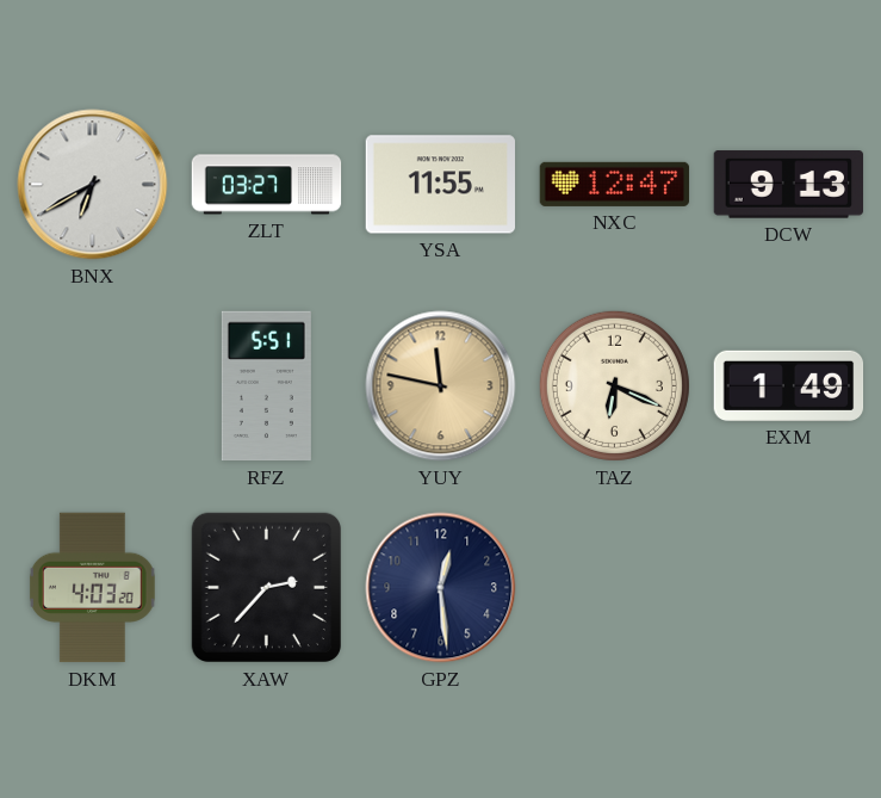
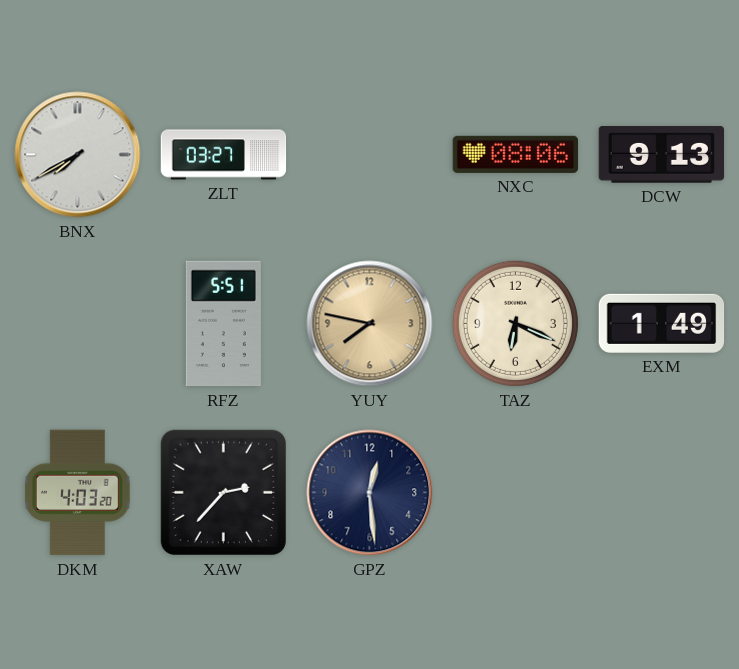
BNX: 6:40 -> 7:40 (78, 155)
YSA: 11:55 -> none (441, 185)
NXC: 12:47 -> 08:06 (516, 154)
YUY: 11:47 -> 7:47 (370, 324)
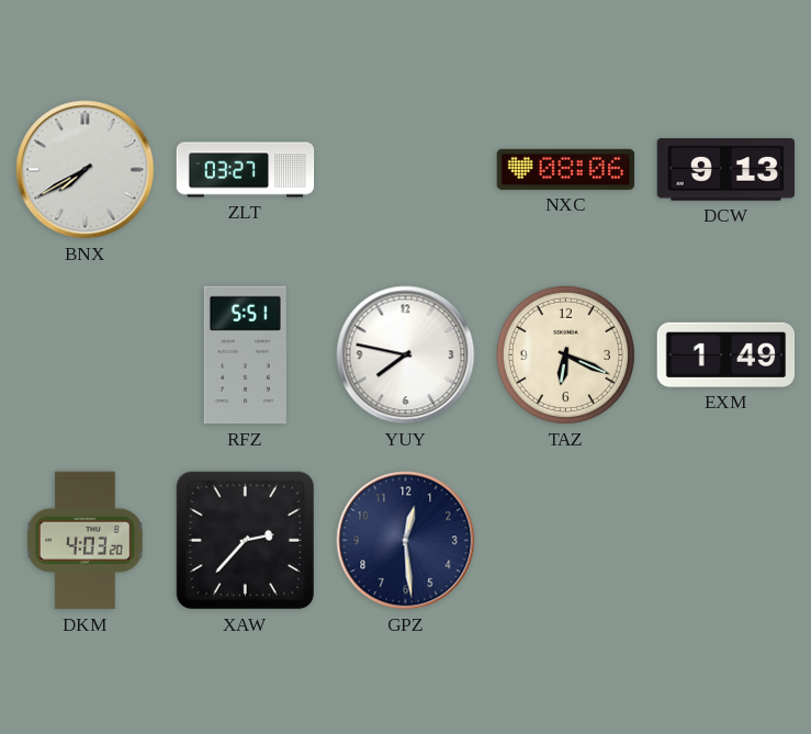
YUY dial: champagne -> white (406, 355)
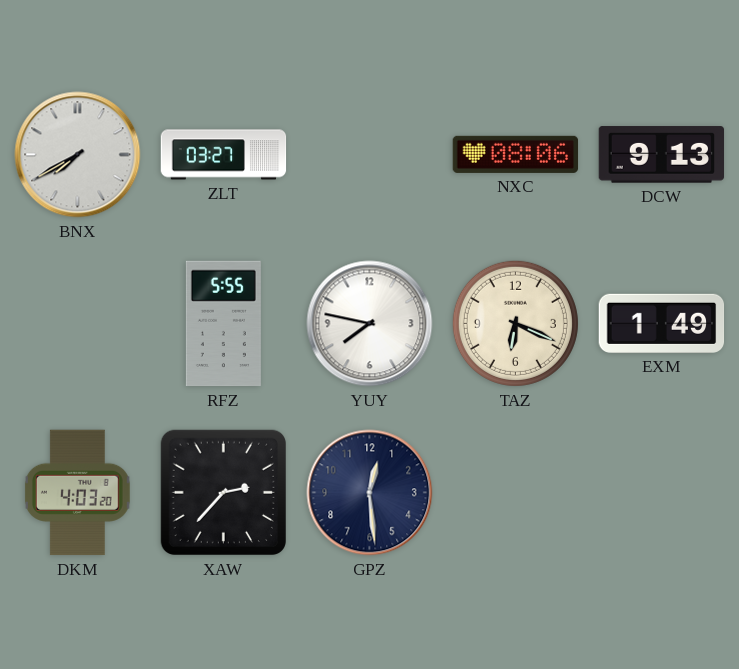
RFZ: 5:51 -> 5:55 (223, 324)
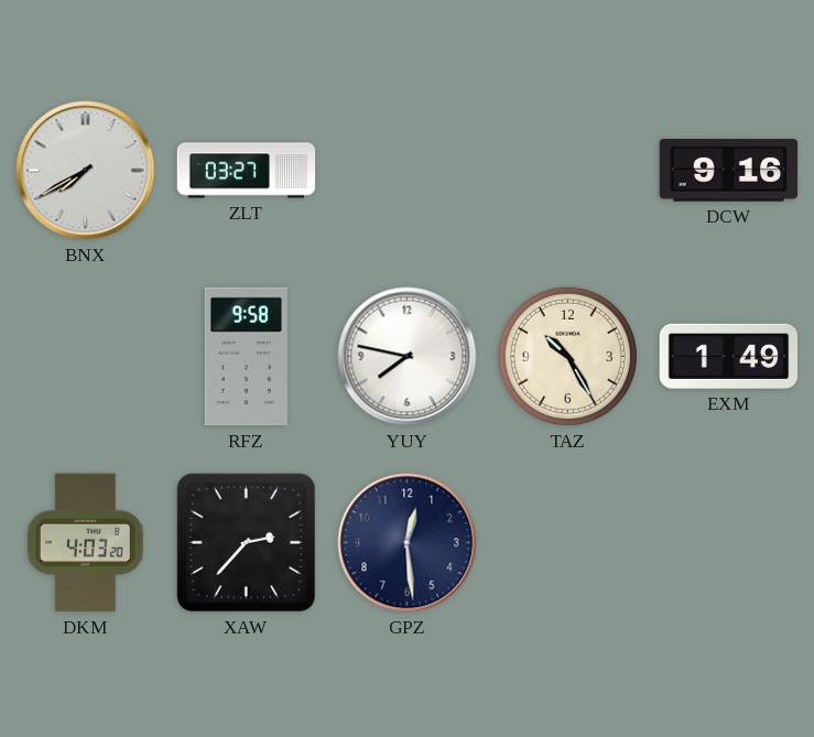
NXC: 08:06 -> none (516, 154)
DCW: 9:13 -> 9:16 (729, 171)
RFZ: 5:55 -> 9:58 (246, 357)
TAZ: 6:19 -> 10:25 (567, 356)
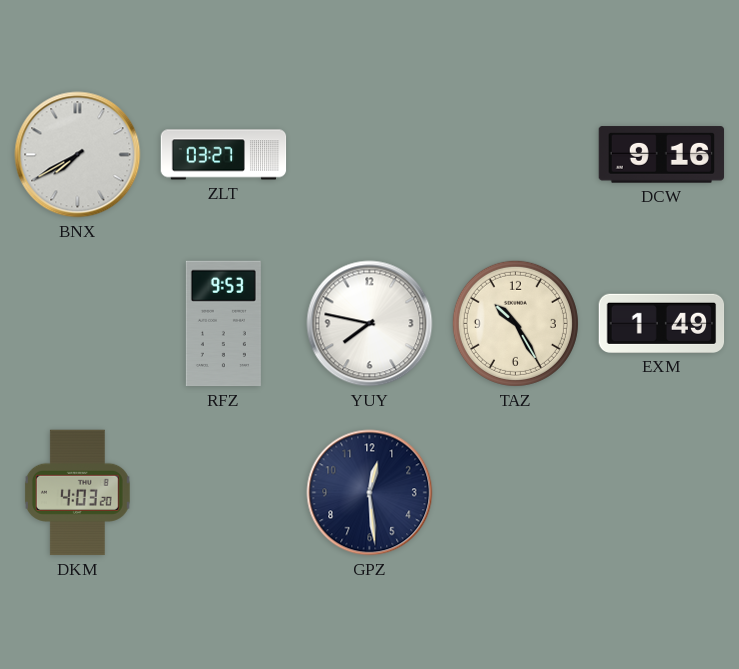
RFZ: 9:58 -> 9:53 (223, 324)
XAW: 2:37 -> none (246, 542)
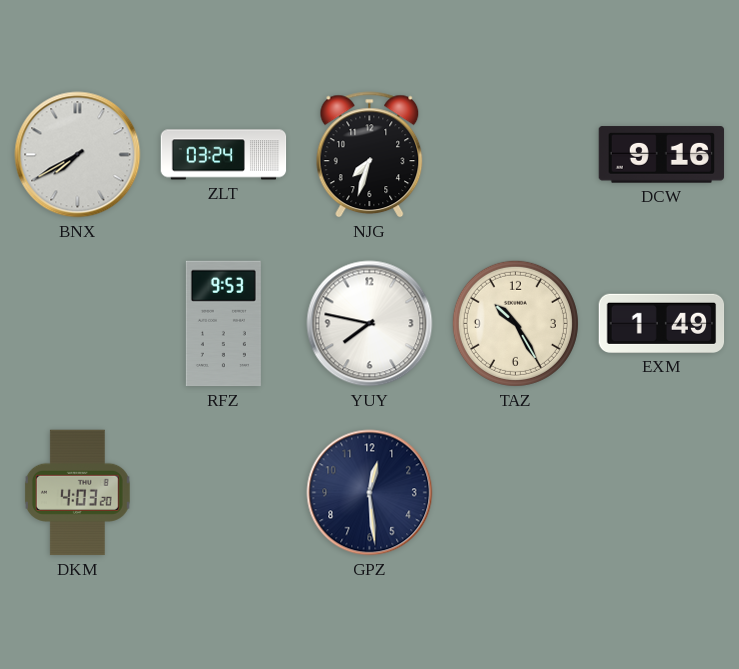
ZLT: 03:27 -> 03:24 (224, 155)
NJG: none -> 7:33 (370, 155)
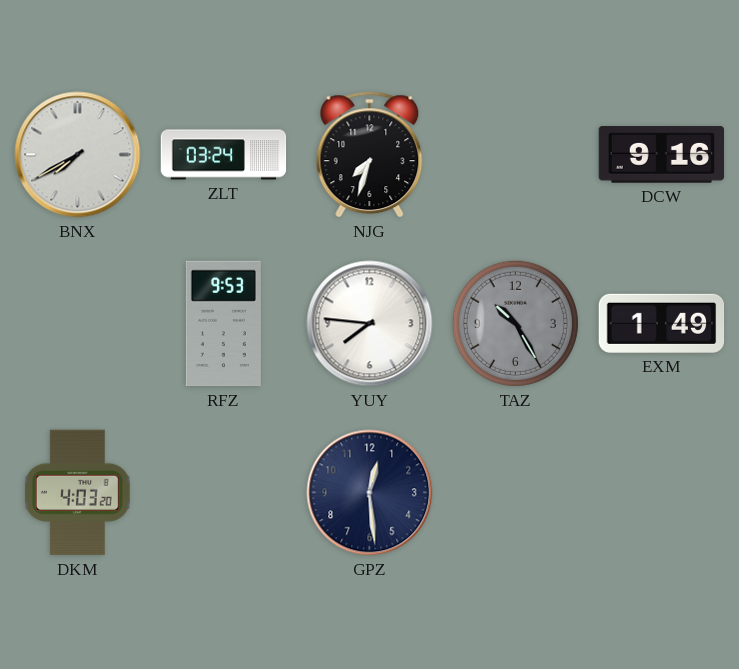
YUY: 7:47 -> 7:46 (370, 324)
TAZ dial: cream -> grey (515, 323)
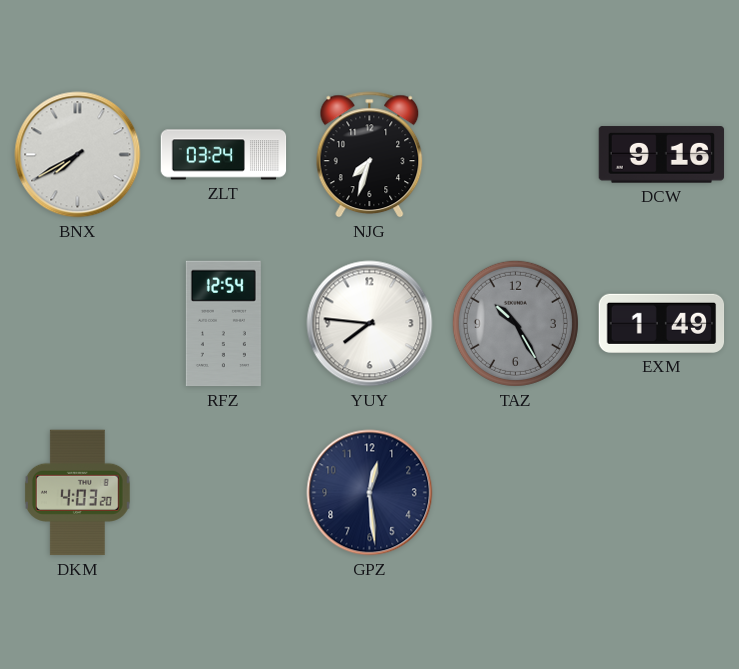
RFZ: 9:53 -> 12:54 (223, 324)
